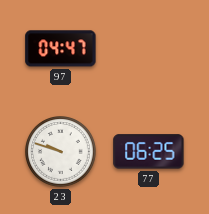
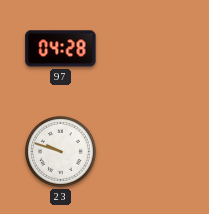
97: 04:47 -> 04:28 (61, 49)
77: 06:25 -> none (149, 152)
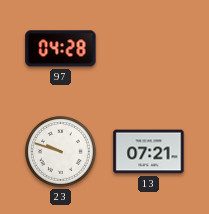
13: none -> 07:21 (149, 152)
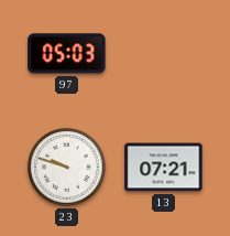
97: 04:28 -> 05:03 (67, 54)
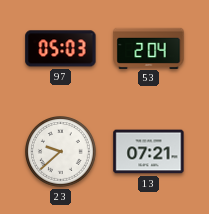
53: none -> 2:04 (149, 48)
23: 9:48 -> 9:38 (61, 152)
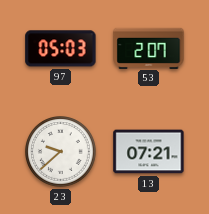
53: 2:04 -> 2:07 (149, 48)
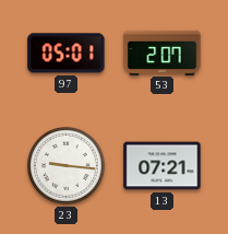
97: 05:03 -> 05:01 (67, 54)
23: 9:38 -> 9:16 (67, 166)
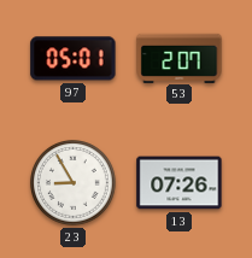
23: 9:16 -> 8:55 (74, 183)
13: 07:21 -> 07:26 (180, 183)
